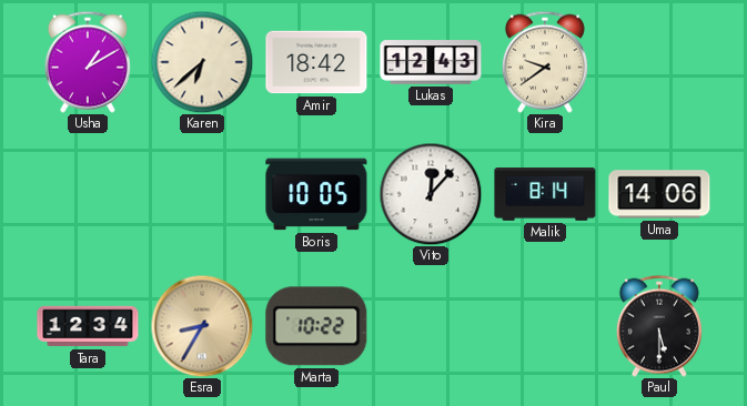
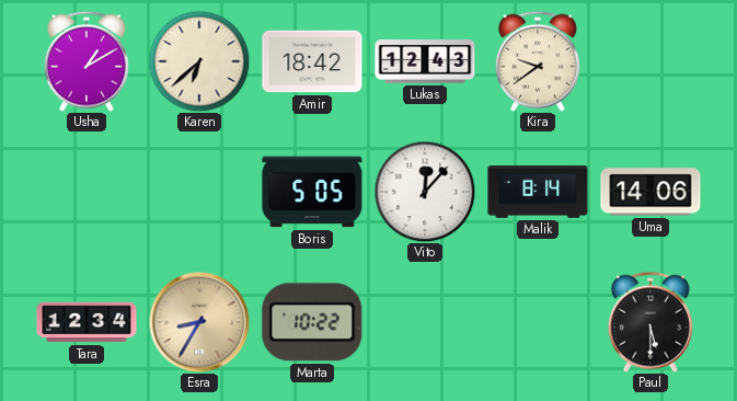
Boris: 10:05 -> 5:05 (312, 192)
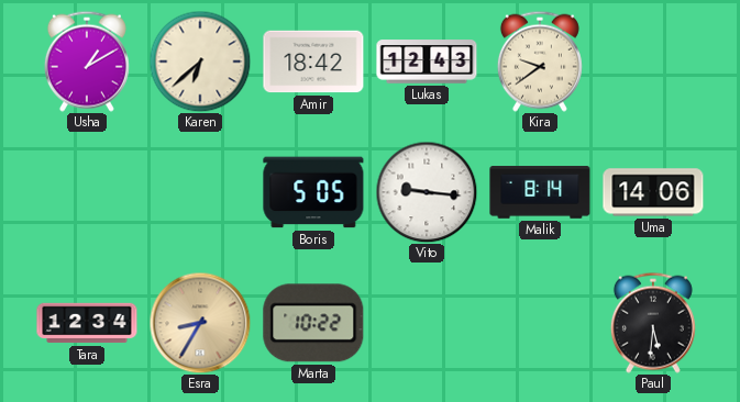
Vito: 12:07 -> 9:16 (427, 192)
Paul: 5:30 -> 5:31 (653, 323)
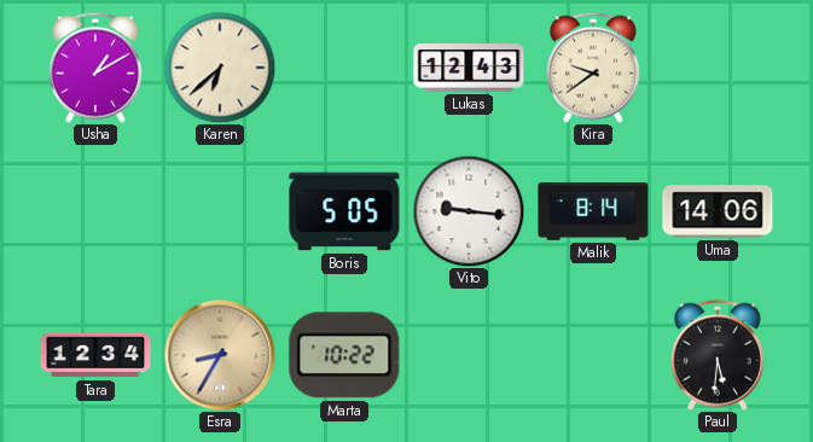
Amir: 18:42 -> none (313, 62)
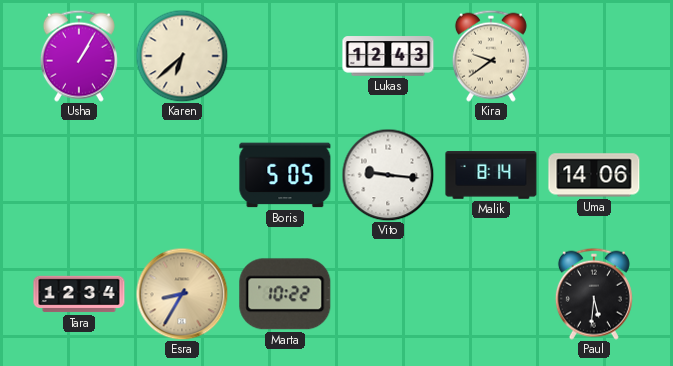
Usha: 1:10 -> 1:05 (79, 56)
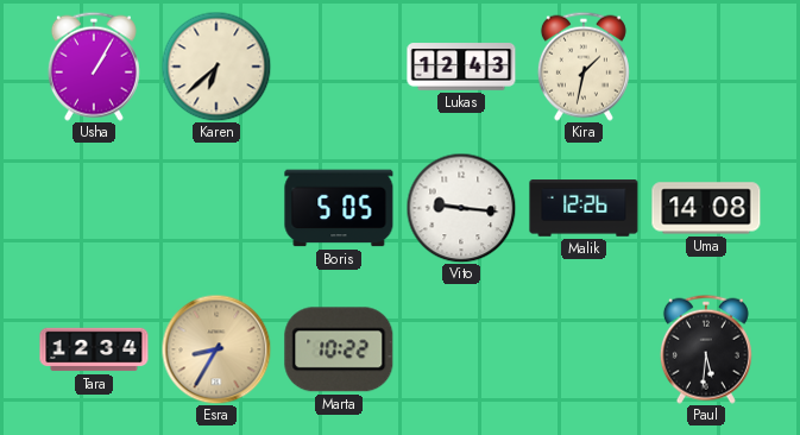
Kira: 9:39 -> 1:32 (584, 67)
Malik: 8:14 -> 12:26 (584, 208)
Uma: 14:06 -> 14:08 (706, 208)
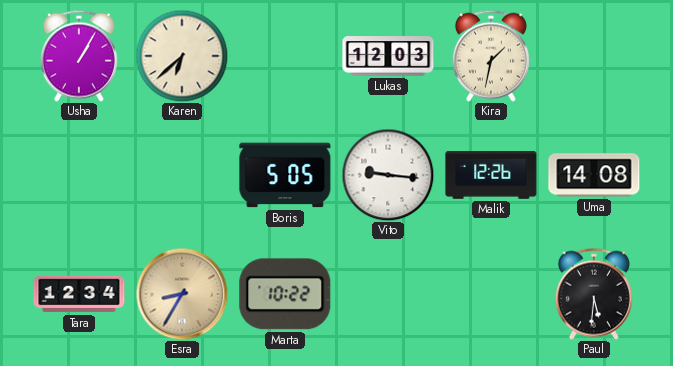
Lukas: 12:43 -> 12:03 (388, 56)
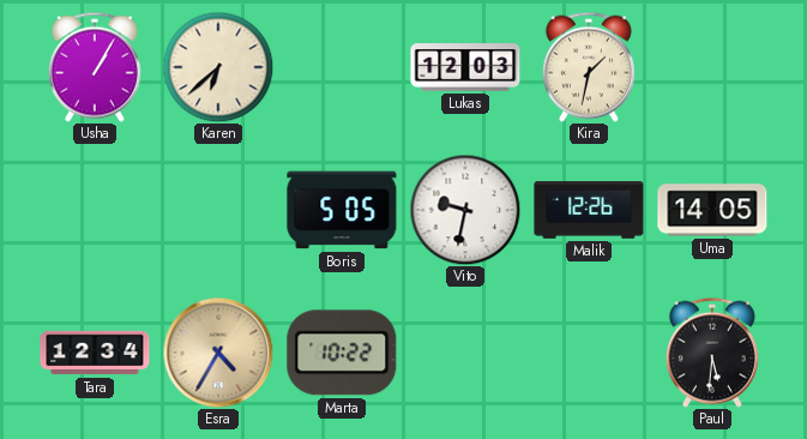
Vito: 9:16 -> 9:32 (465, 210)
Uma: 14:08 -> 14:05 (712, 210)
Esra: 8:35 -> 4:35 (218, 353)
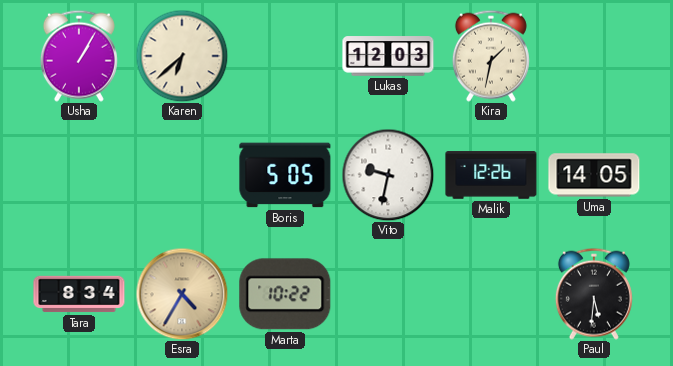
Tara: 12:34 -> 8:34 (79, 294)
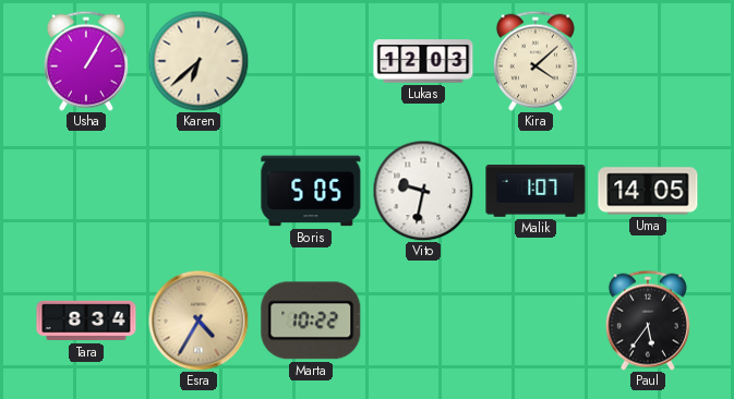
Kira: 1:32 -> 4:08 (536, 61)
Malik: 12:26 -> 1:07 (536, 191)
Paul: 5:31 -> 5:36 (648, 321)
